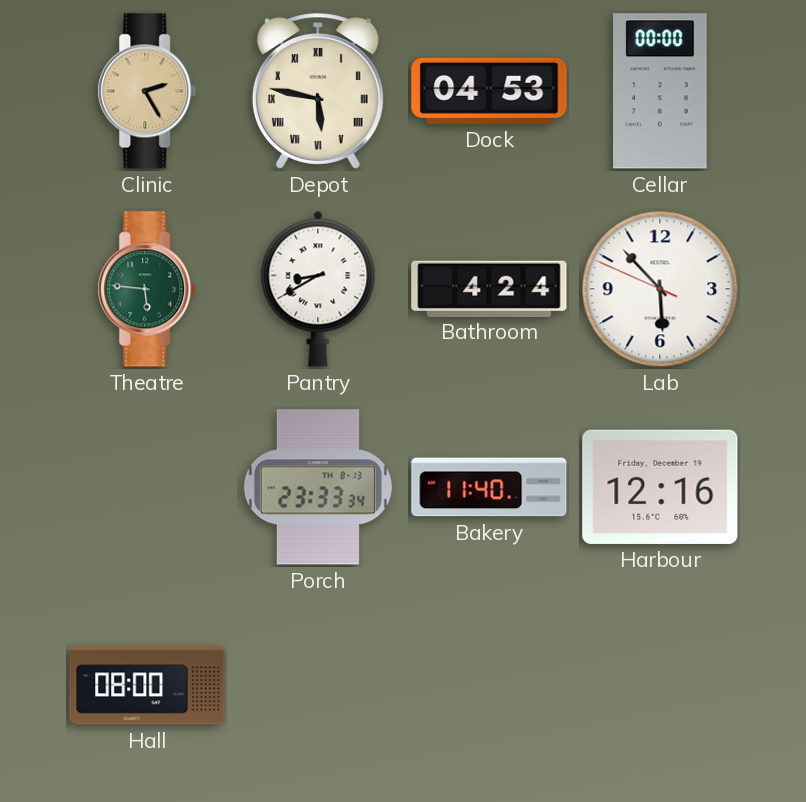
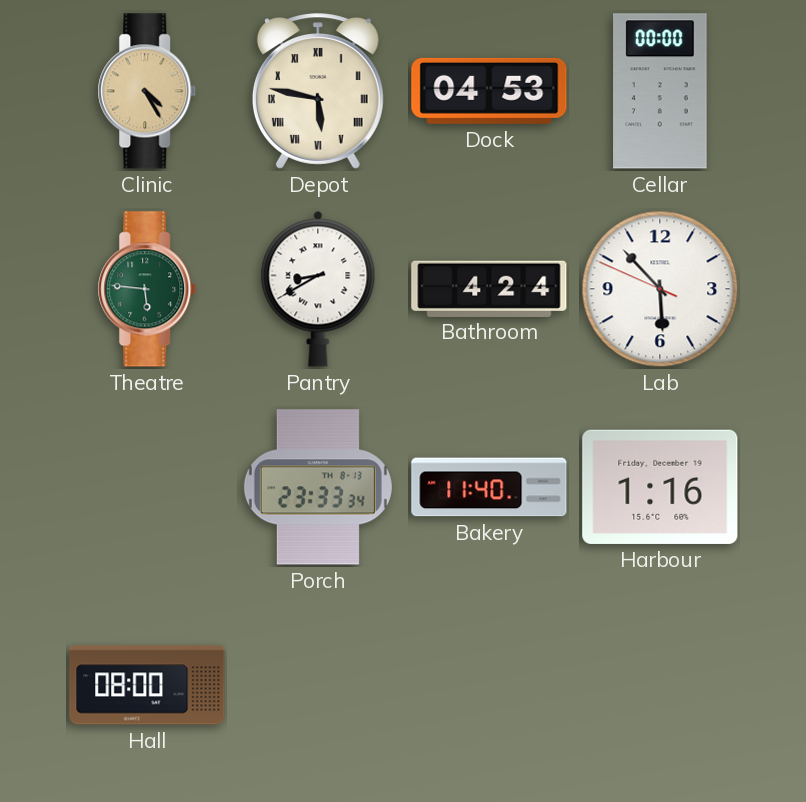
Clinic: 2:25 -> 4:25 (147, 91)
Harbour: 12:16 -> 1:16 (660, 487)
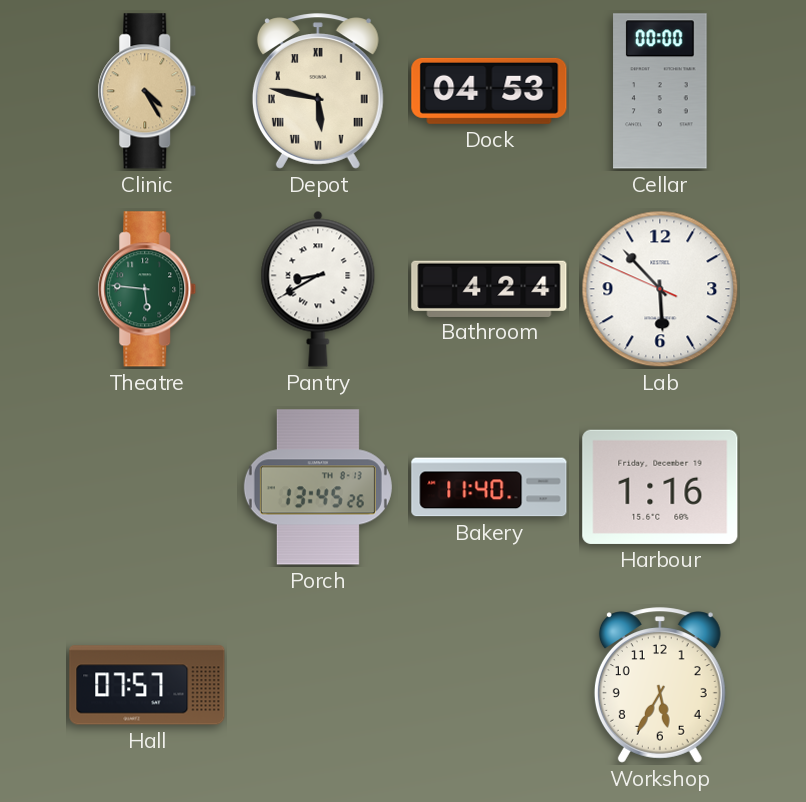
Porch: 23:33 -> 13:45 (318, 487)
Hall: 08:00 -> 07:57 (147, 685)
Workshop: none -> 5:35 (660, 685)
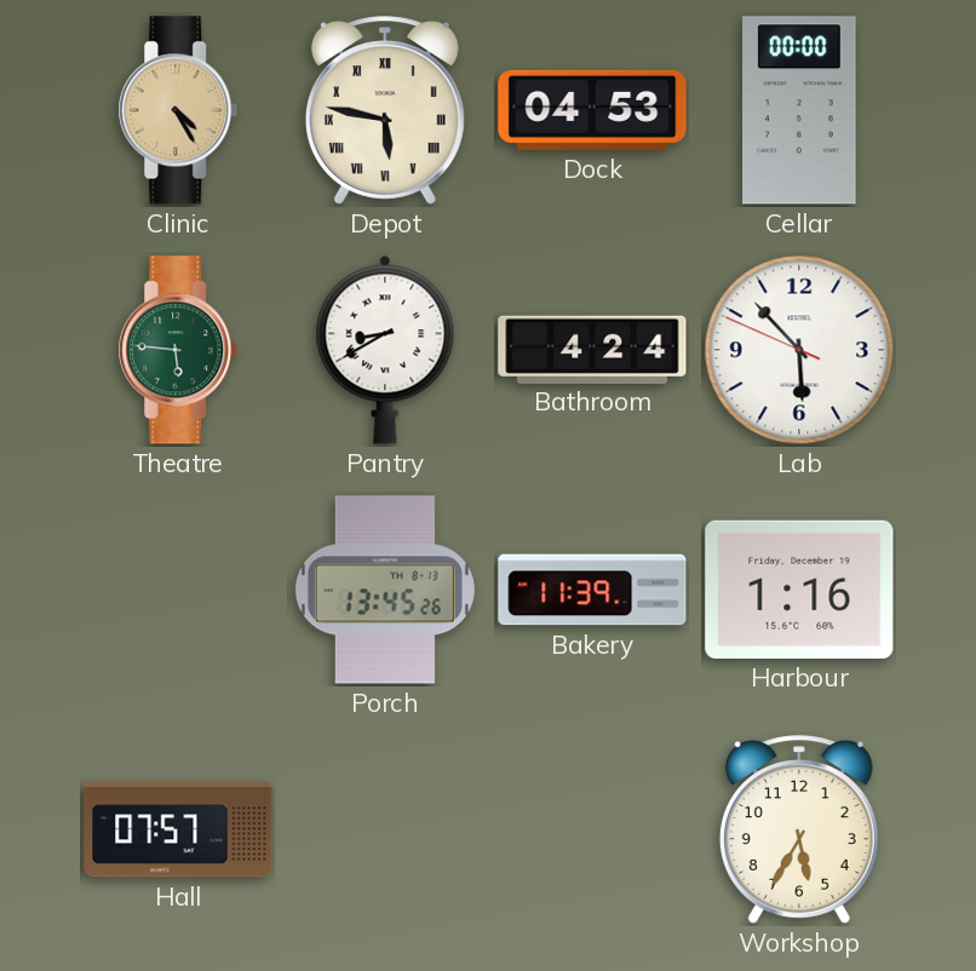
Bakery: 11:40 -> 11:39 (592, 590)
